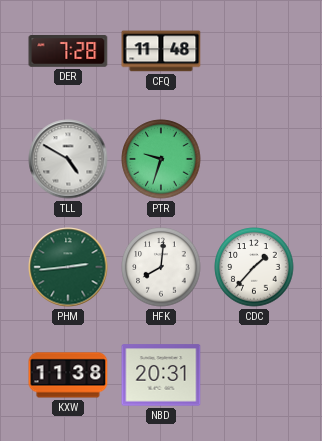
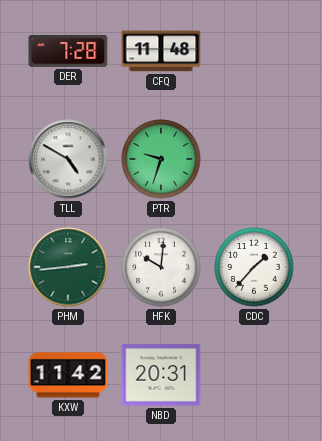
HFK: 8:01 -> 10:01 (161, 267)
KXW: 11:38 -> 11:42 (68, 375)
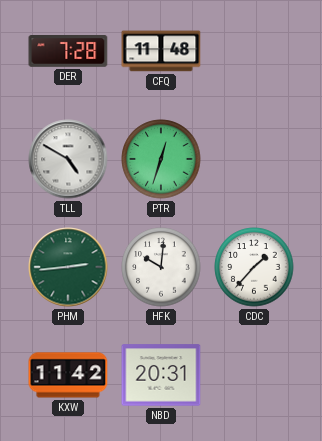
PTR: 9:33 -> 12:33 (161, 159)
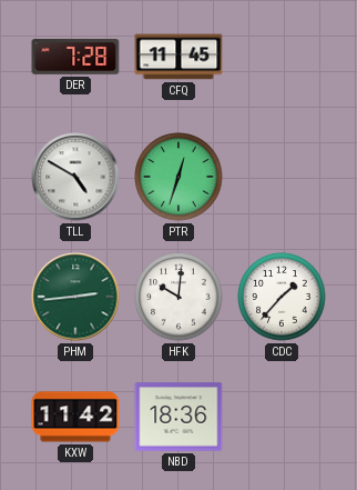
CFQ: 11:48 -> 11:45 (178, 57)
NBD: 20:31 -> 18:36 (178, 417)
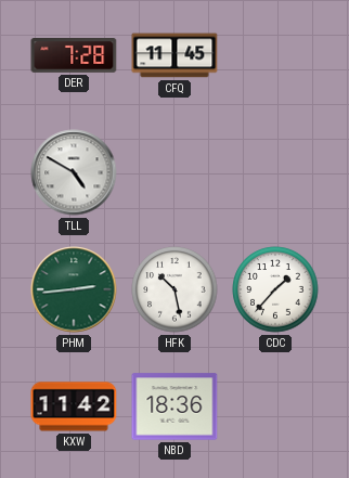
PTR: 12:33 -> none (178, 177)
HFK: 10:01 -> 10:28 (174, 289)
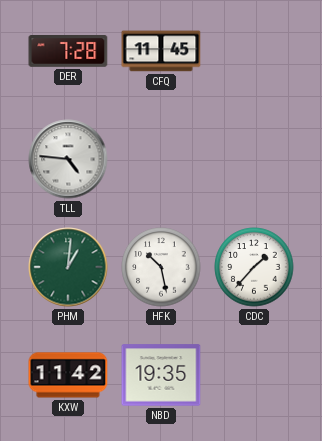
TLL: 4:50 -> 4:46 (68, 159)
PHM: 2:44 -> 1:01 (68, 267)
NBD: 18:36 -> 19:35 (161, 375)
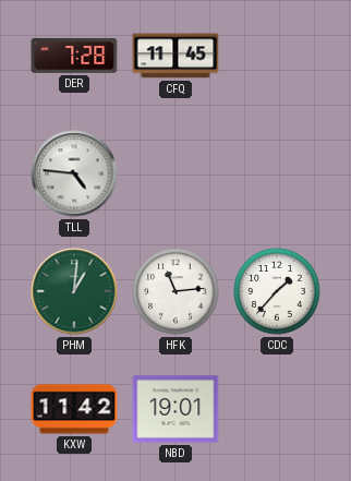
HFK: 10:28 -> 11:14 (175, 291)
NBD: 19:35 -> 19:01 (175, 409)
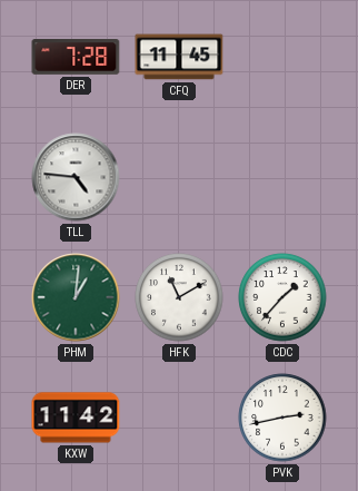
HFK: 11:14 -> 11:10 (179, 297)
NBD: 19:01 -> none (175, 409)
PVK: none -> 2:43 (282, 418)
